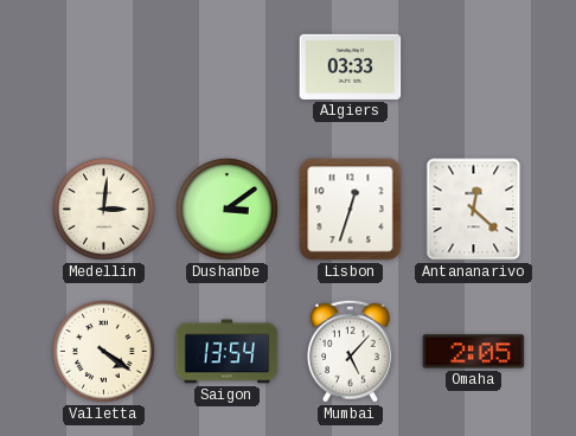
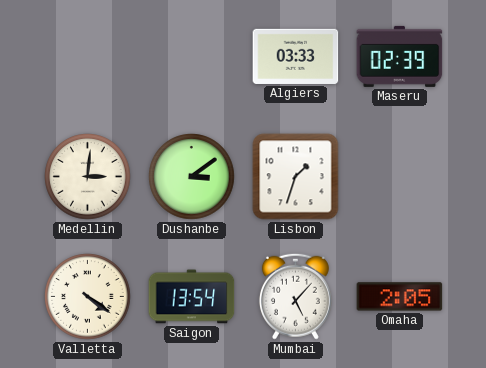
Maseru: none -> 02:39 (400, 56)
Lisbon: 12:33 -> 1:33 (296, 177)
Antananarivo: 12:22 -> none (474, 210)
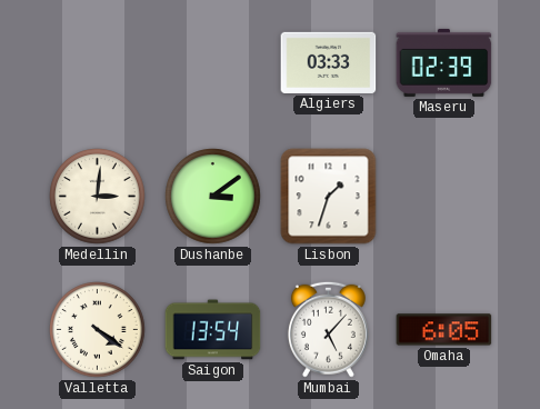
Omaha: 2:05 -> 6:05 (444, 330)
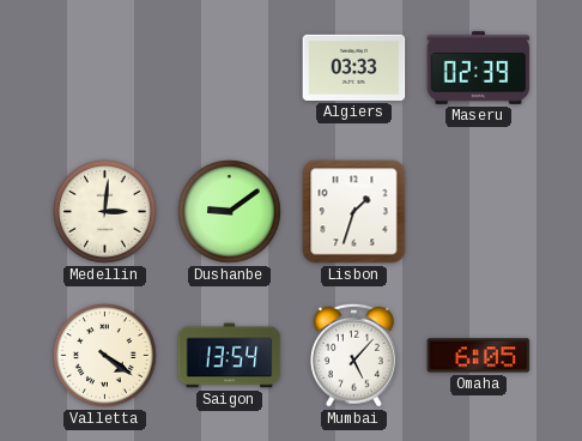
Dushanbe: 3:09 -> 9:09 (230, 212)
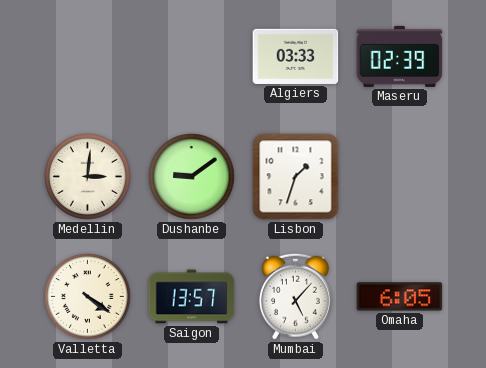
Saigon: 13:54 -> 13:57 (192, 297)
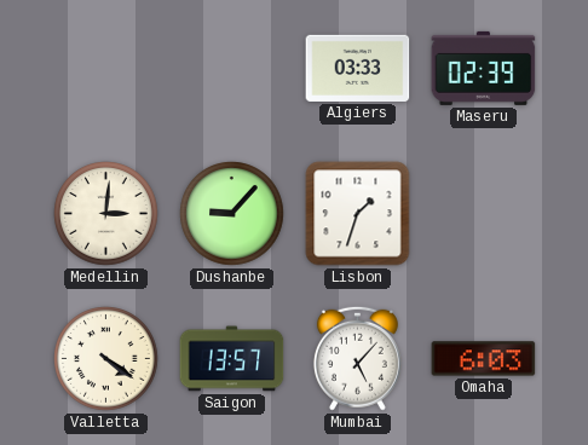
Dushanbe: 9:09 -> 9:07 (232, 214)
Omaha: 6:05 -> 6:03 (484, 359)
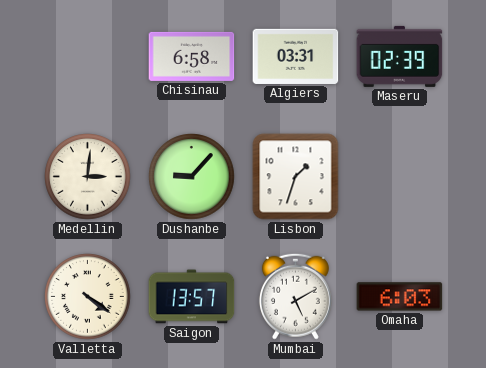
Chisinau: none -> 6:58 (192, 56)
Algiers: 03:33 -> 03:31 (296, 56)
Mumbai: 5:07 -> 5:10 (295, 296)
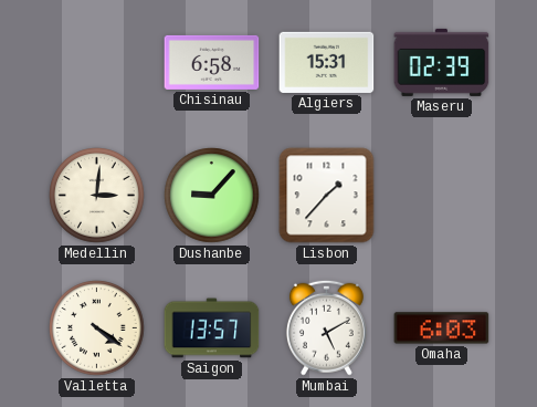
Algiers: 03:31 -> 15:31 (327, 62)
Lisbon: 1:33 -> 1:37 (327, 196)
